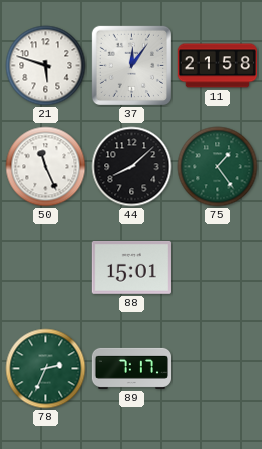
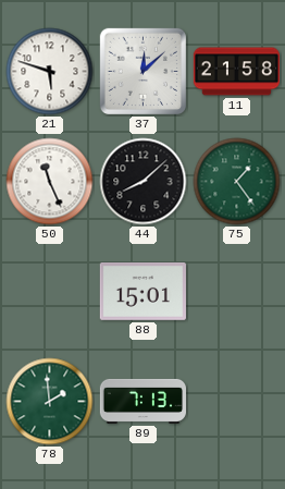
37: 12:06 -> 12:08 (142, 71)
78: 2:34 -> 1:59 (50, 402)
89: 7:17 -> 7:13 (142, 401)
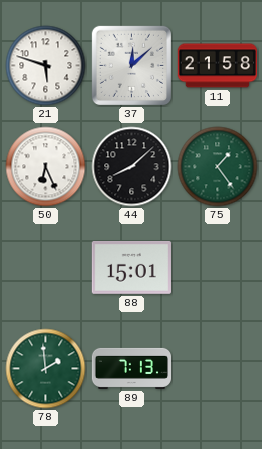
50: 11:26 -> 6:26 (46, 167)
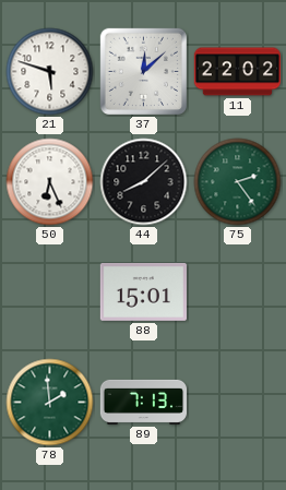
11: 21:58 -> 22:02 (237, 72)
75: 1:24 -> 2:24 (238, 182)
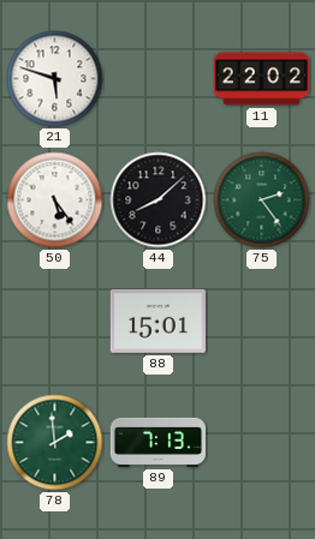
37: 12:08 -> none (143, 71)
50: 6:26 -> 5:24 (55, 200)
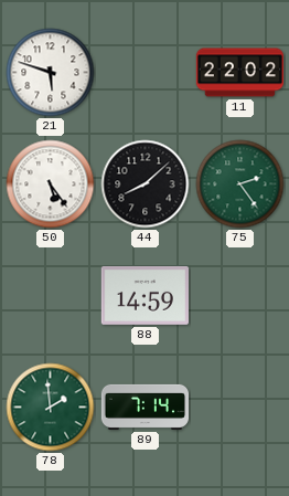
88: 15:01 -> 14:59 (144, 295)
89: 7:13 -> 7:14 (144, 407)
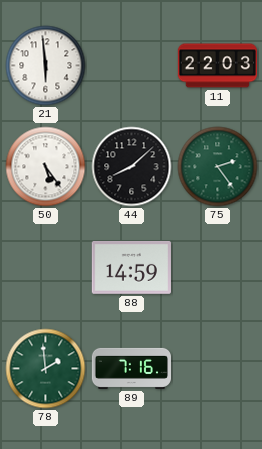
21: 5:48 -> 5:59 (46, 66)
11: 22:02 -> 22:03 (217, 66)
89: 7:14 -> 7:16 (131, 368)
